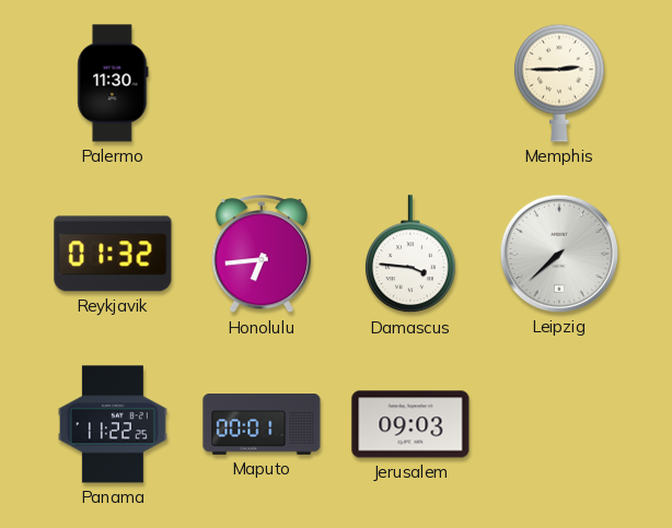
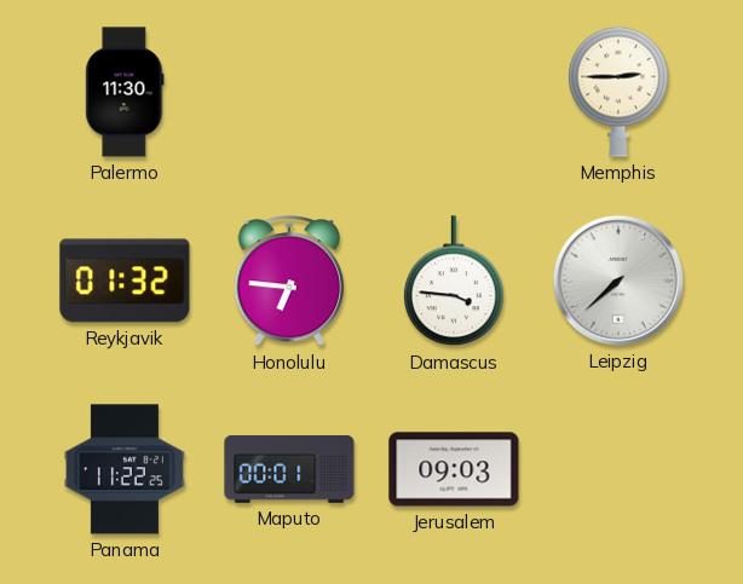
Honolulu: 6:44 -> 6:46 (288, 282)
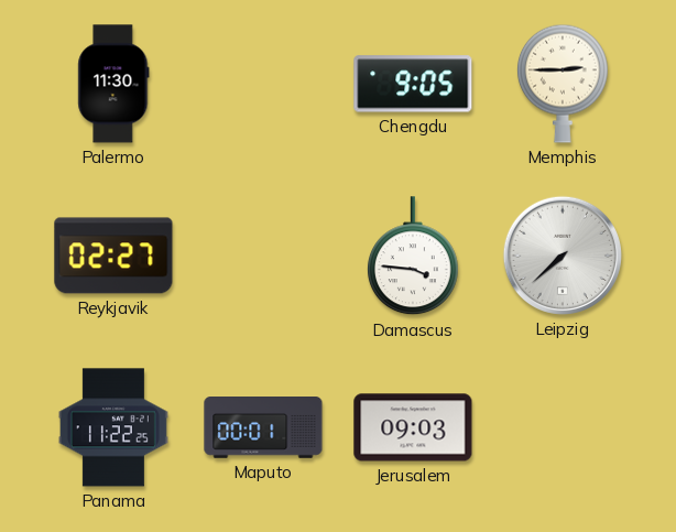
Chengdu: none -> 9:05 (413, 84)
Reykjavik: 01:32 -> 02:27 (113, 256)
Honolulu: 6:46 -> none (288, 282)
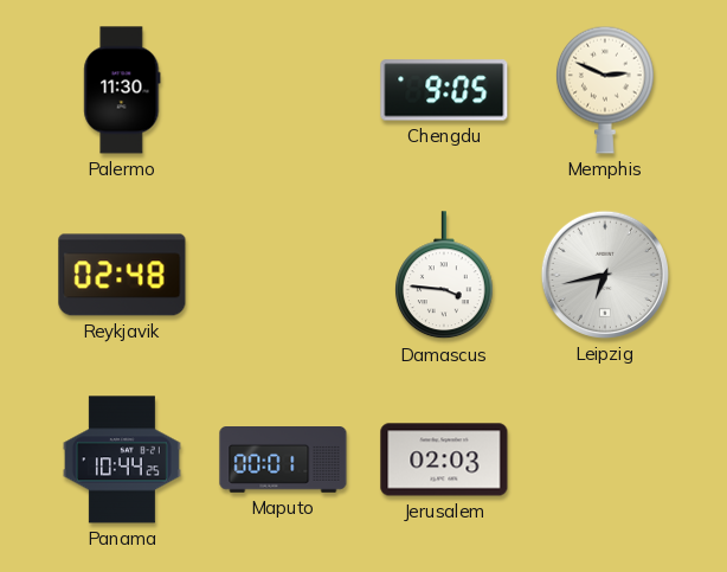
Memphis: 2:45 -> 2:49 (605, 90)
Reykjavik: 02:27 -> 02:48 (122, 275)
Leipzig: 7:38 -> 6:43 (605, 275)
Panama: 11:22 -> 10:44 (122, 459)
Jerusalem: 09:03 -> 02:03 (444, 459)
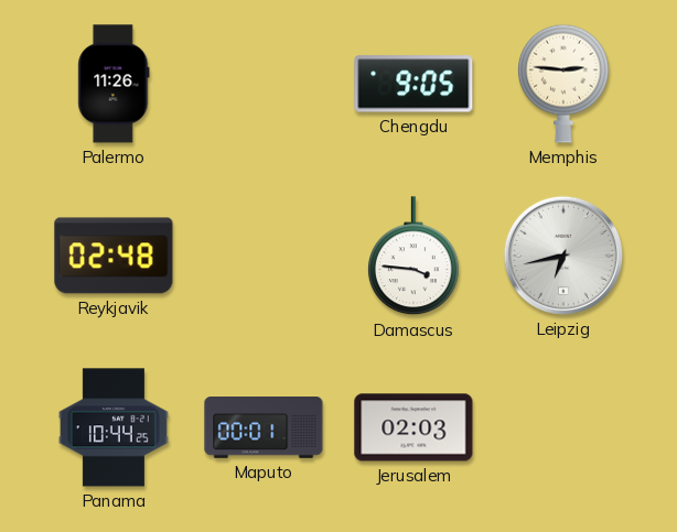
Palermo: 11:30 -> 11:26 (114, 84)
Memphis: 2:49 -> 2:46 (563, 84)
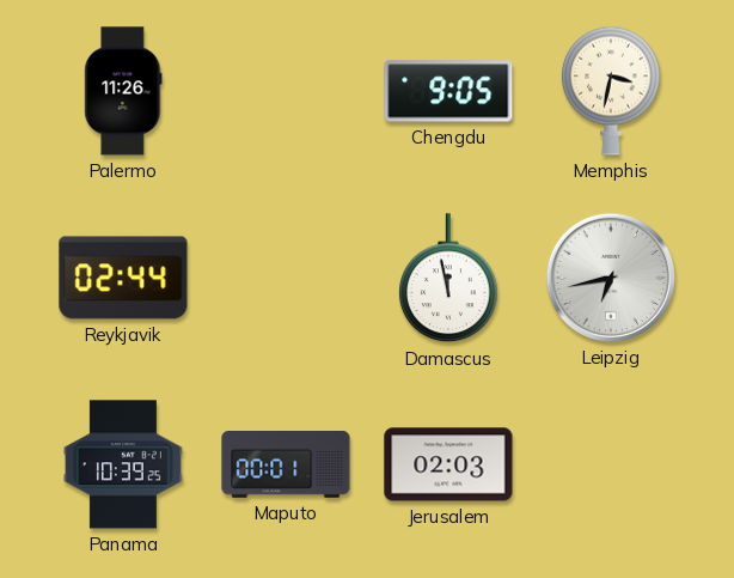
Memphis: 2:46 -> 3:32 (611, 91)
Reykjavik: 02:48 -> 02:44 (123, 278)
Damascus: 3:46 -> 11:58 (448, 279)
Panama: 10:44 -> 10:39 (123, 464)
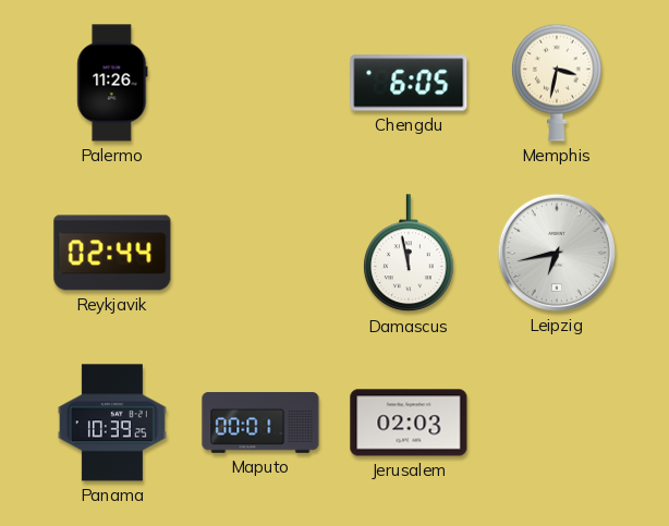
Chengdu: 9:05 -> 6:05 (409, 83)
